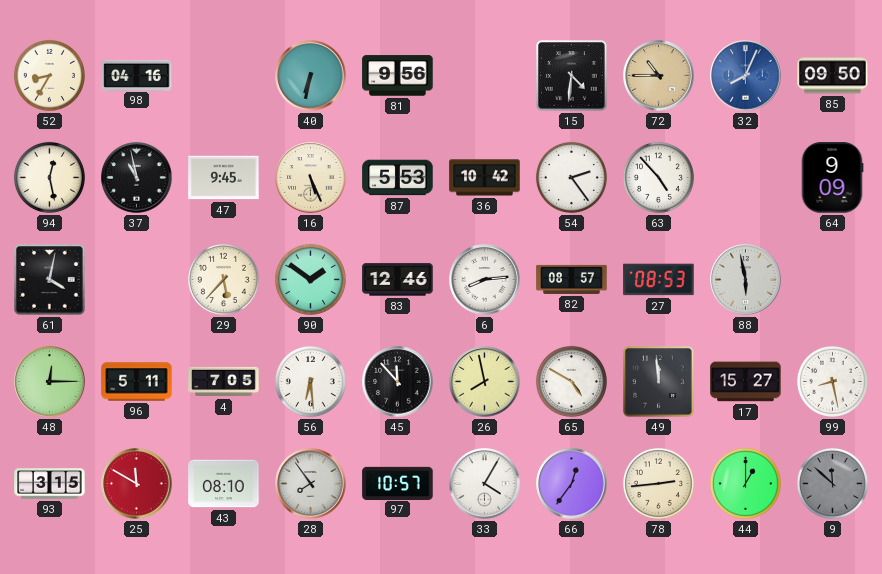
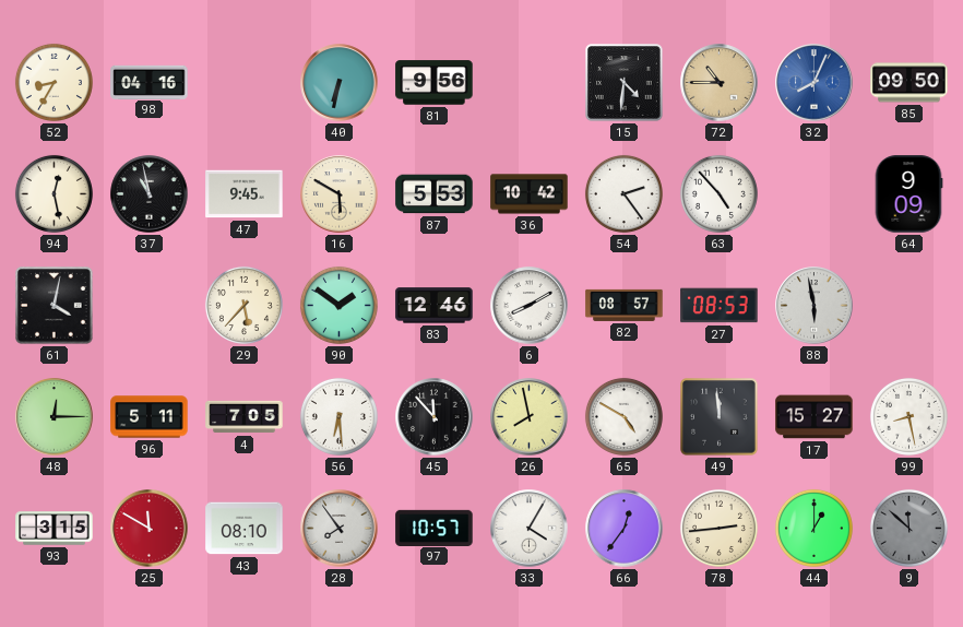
16: 5:26 -> 5:50 (340, 194)
6: 8:14 -> 8:10 (530, 306)
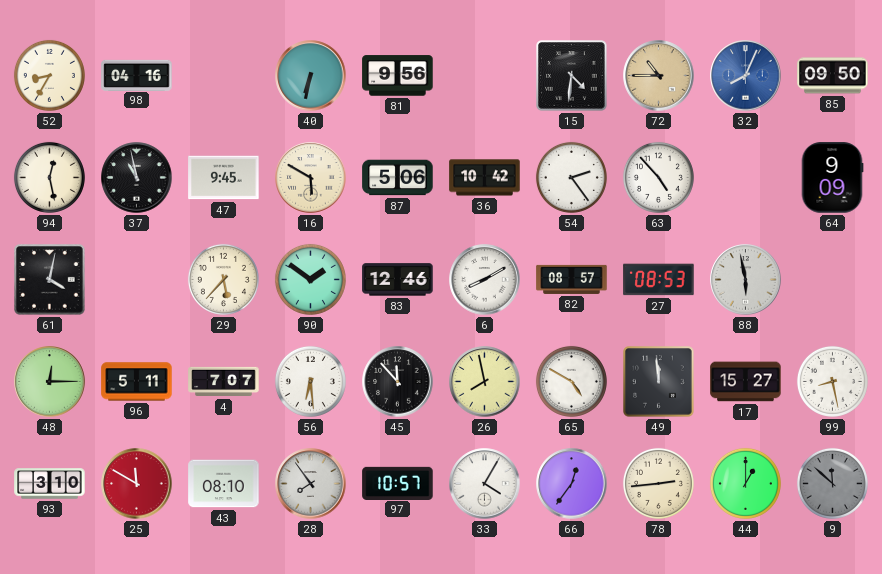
87: 5:53 -> 5:06 (398, 178)
4: 7:05 -> 7:07 (224, 382)
93: 3:15 -> 3:10 (50, 484)
